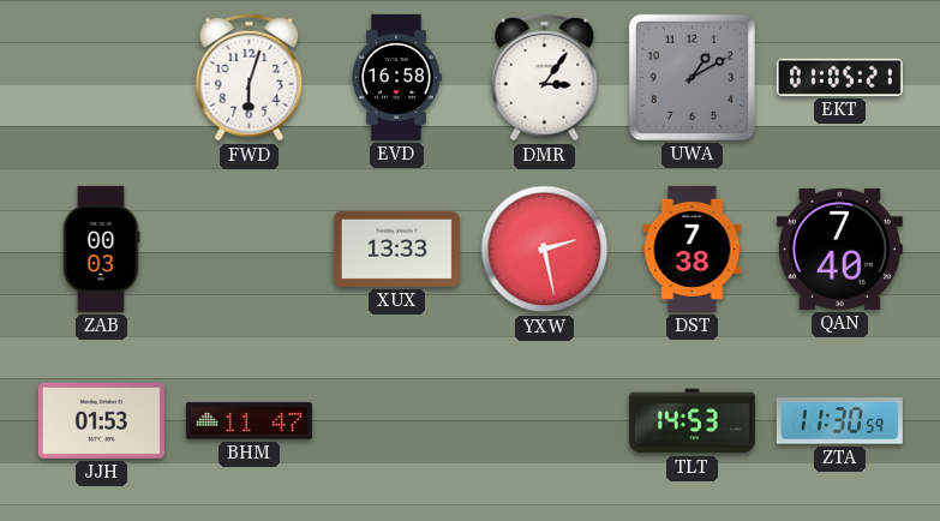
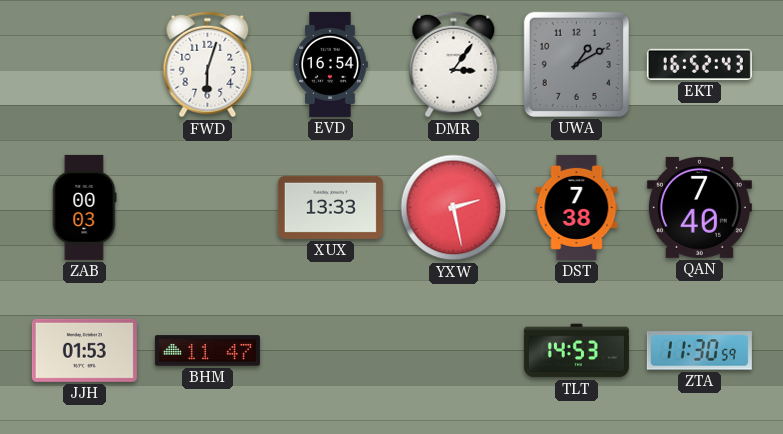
EVD: 16:58 -> 16:54 (330, 64)
EKT: 01:05 -> 16:52 (699, 64)
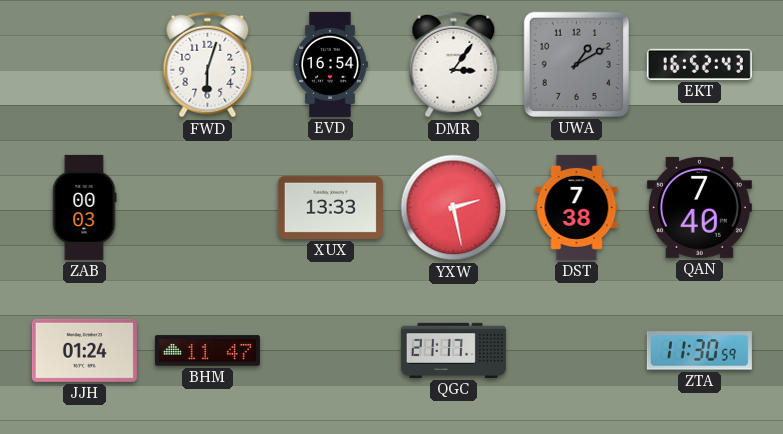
JJH: 01:53 -> 01:24 (84, 350)
QGC: none -> 21:17 (453, 350)
TLT: 14:53 -> none (576, 351)
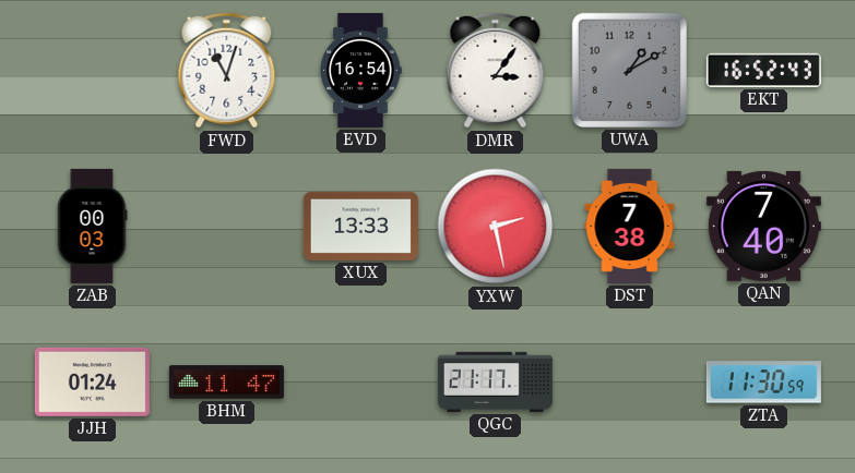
FWD: 6:03 -> 11:03 (227, 71)
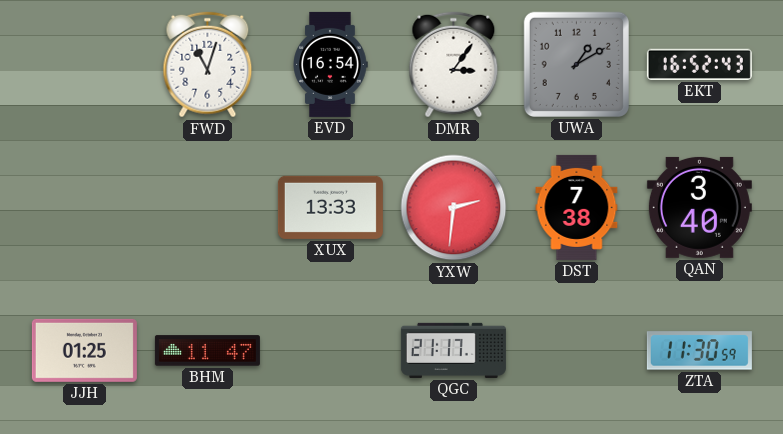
ZAB: 00:03 -> none (92, 226)
YXW: 2:28 -> 2:31 (454, 208)
QAN: 7:40 -> 3:40 (699, 207)
JJH: 01:24 -> 01:25 (84, 350)
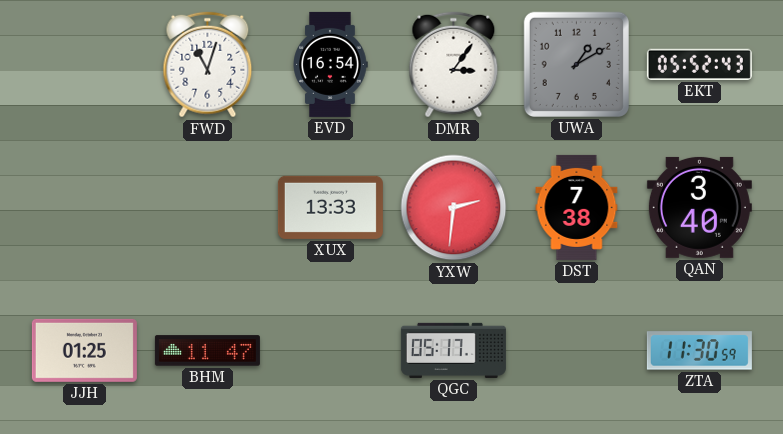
EKT: 16:52 -> 05:52 (699, 64)
QGC: 21:17 -> 05:17 (453, 350)
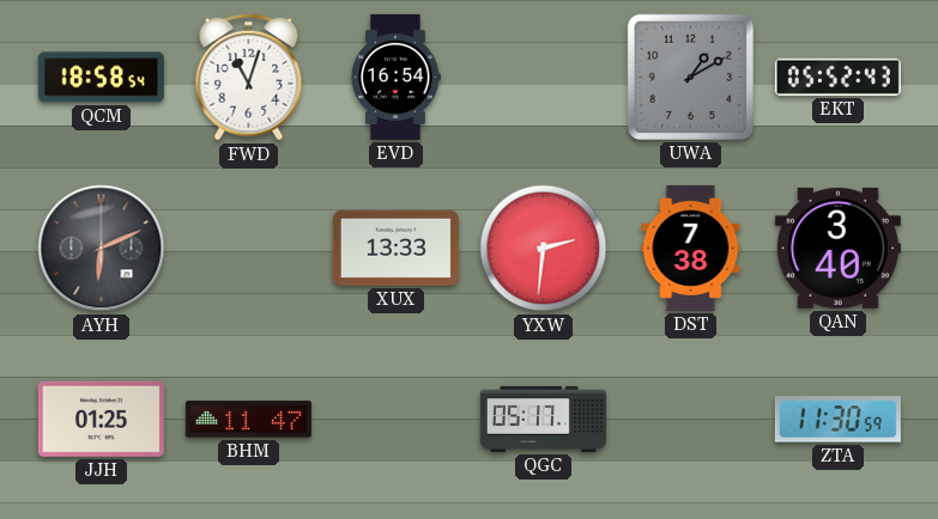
QCM: none -> 18:58 (101, 78)
DMR: 3:06 -> none (454, 65)
AYH: none -> 6:11 (102, 249)
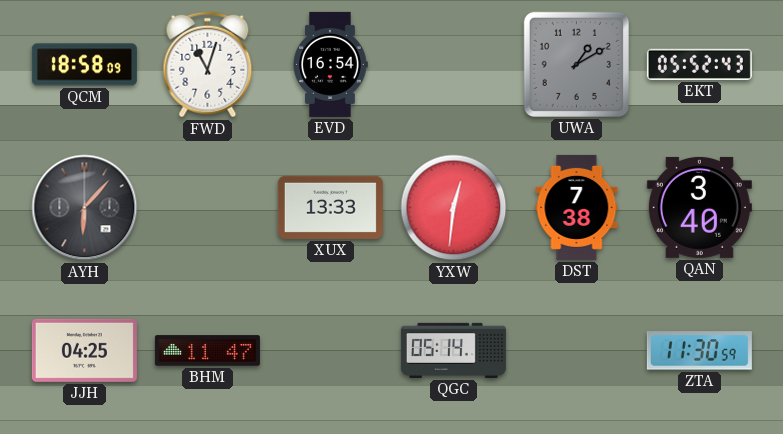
QCM: 18:58:54 -> 18:58:09 (84, 65)
AYH: 6:11 -> 6:07 (85, 208)
YXW: 2:31 -> 12:31 (454, 208)
JJH: 01:25 -> 04:25 (84, 350)
QGC: 05:17 -> 05:14 (453, 350)
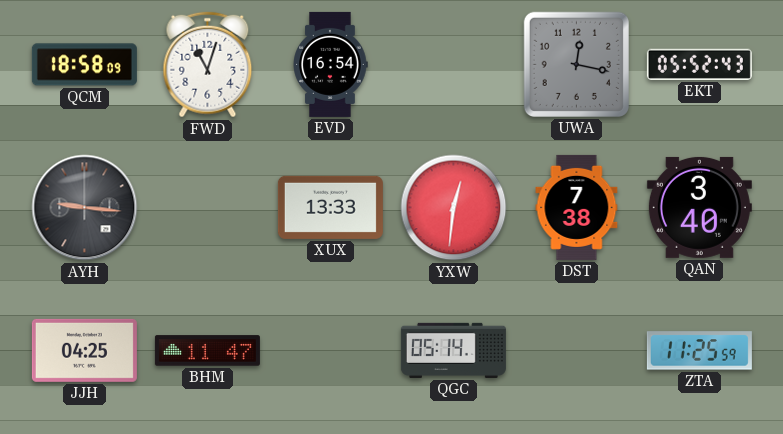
UWA: 1:10 -> 12:17 (576, 64)
AYH: 6:07 -> 9:16 (85, 208)
ZTA: 11:30 -> 11:25 (699, 351)
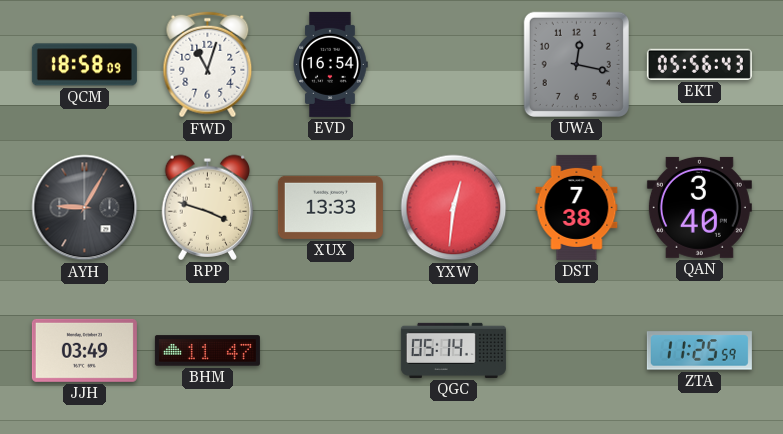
EKT: 05:52 -> 05:56 (699, 64)
AYH: 9:16 -> 9:05 (85, 208)
RPP: none -> 3:48 (208, 207)
JJH: 04:25 -> 03:49 (84, 350)
